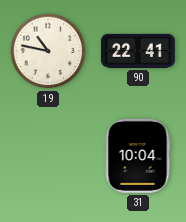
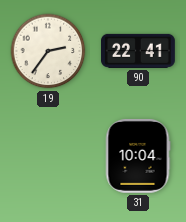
19: 10:47 -> 2:36 (48, 51)
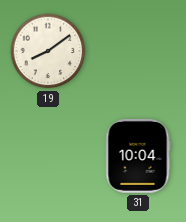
19: 2:36 -> 8:09 (48, 51)
90: 22:41 -> none (138, 51)
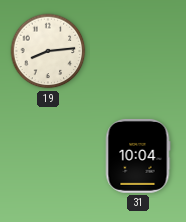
19: 8:09 -> 8:14 (48, 51)
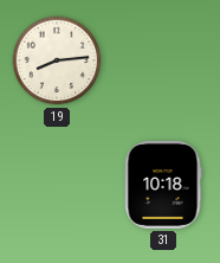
31: 10:04 -> 10:18 (163, 185)
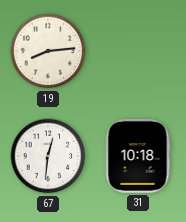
67: none -> 12:31 (48, 156)
